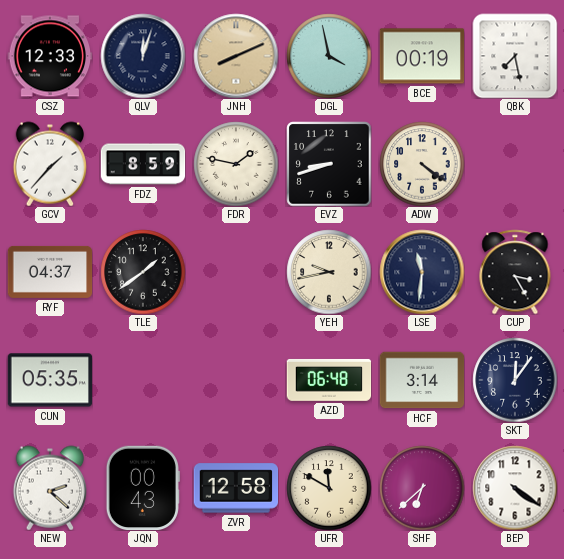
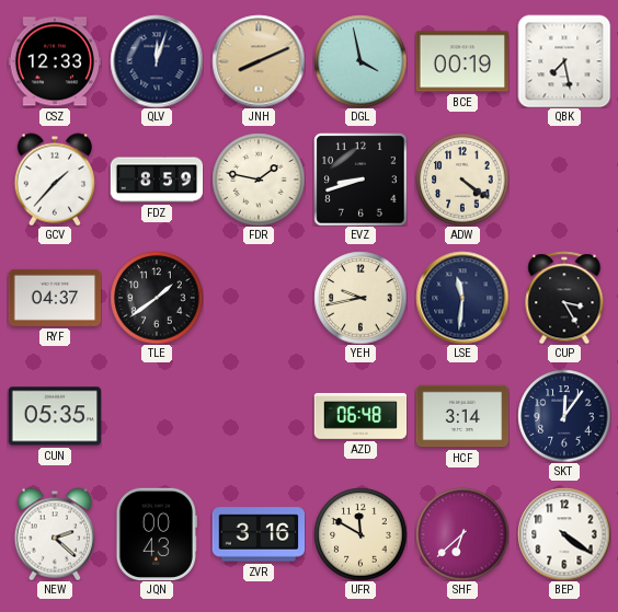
ZVR: 12:58 -> 3:16 (259, 534)
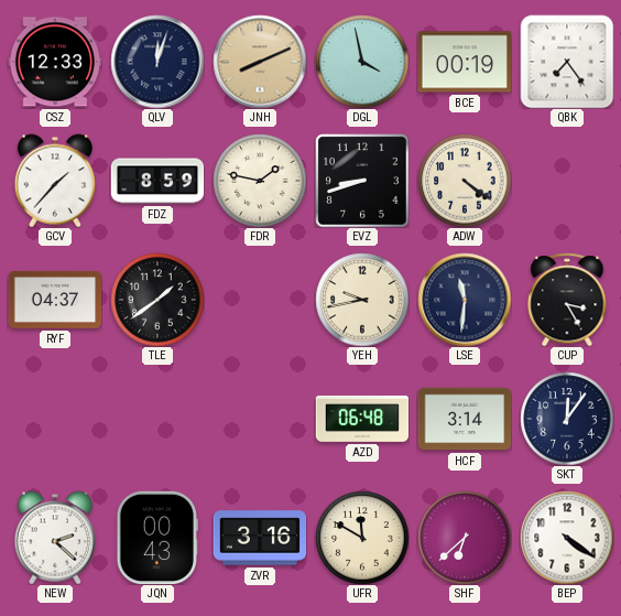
QBK: 7:28 -> 7:24 (567, 62)
CUN: 05:35 -> none (55, 416)
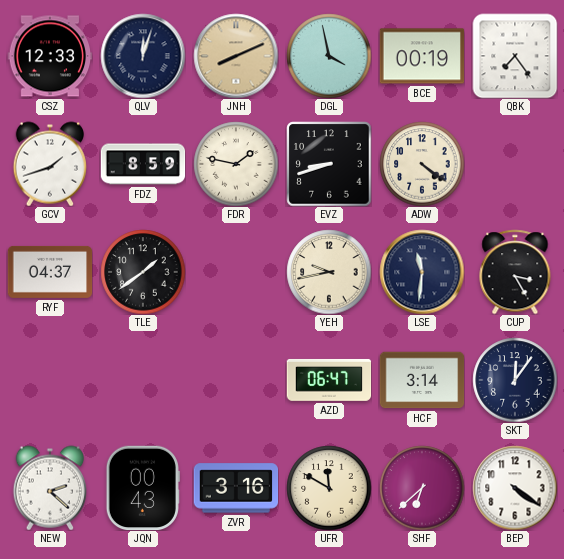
GCV: 1:37 -> 1:42 (49, 164)
AZD: 06:48 -> 06:47 (329, 380)
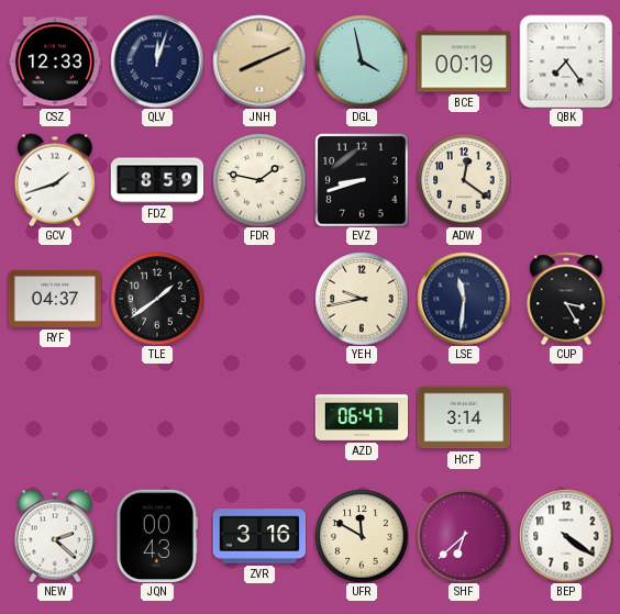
ADW: 4:21 -> 12:21 (464, 180)
SKT: 12:06 -> none (515, 380)
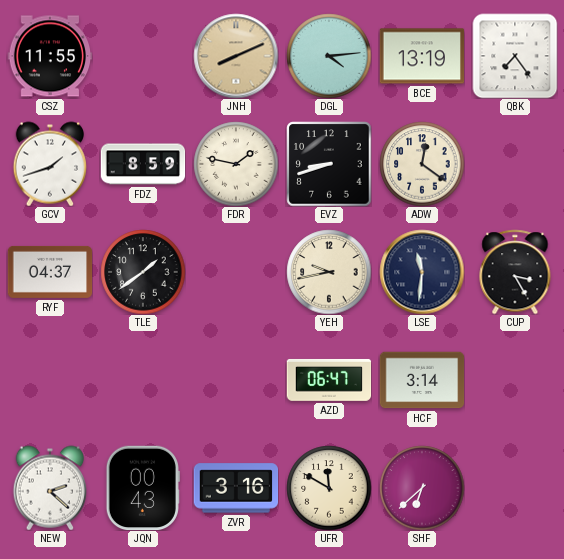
CSZ: 12:33 -> 11:55 (50, 56)
QLV: 12:03 -> none (157, 62)
DGL: 3:58 -> 4:14 (329, 56)
BCE: 00:19 -> 13:19 (422, 56)
BEP: 4:21 -> none (566, 536)
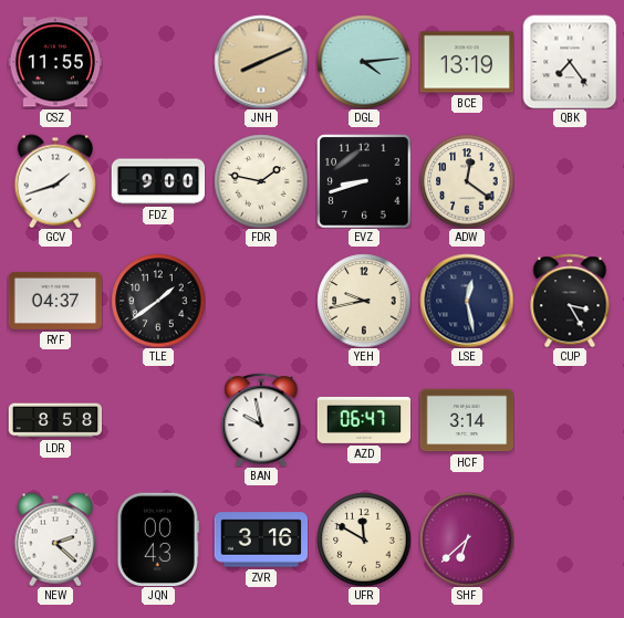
FDZ: 8:59 -> 9:00 (158, 181)
LSE: 11:31 -> 12:28 (467, 301)
LDR: none -> 8:58 (55, 420)
BAN: none -> 9:58 (261, 420)
